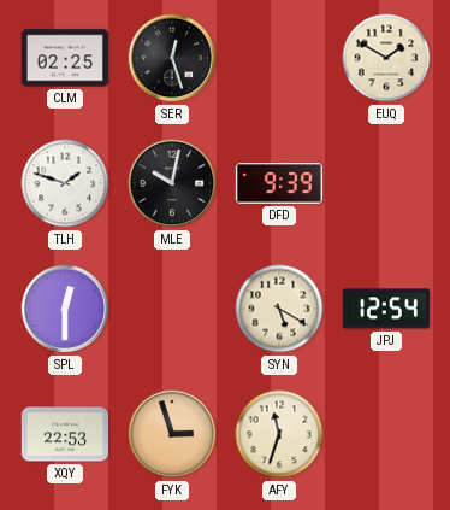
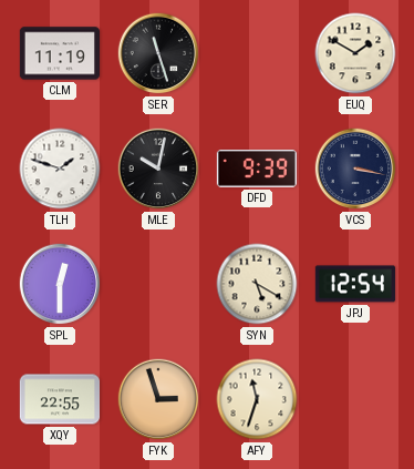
CLM: 02:25 -> 11:19 (59, 53)
SER: 12:27 -> 11:27 (158, 53)
VCS: none -> 3:17 (355, 169)
XQY: 22:53 -> 22:55 (59, 399)
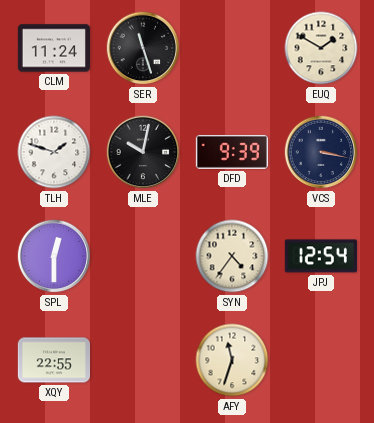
CLM: 11:19 -> 11:24 (53, 48)
SYN: 5:20 -> 4:36 (232, 256)
FYK: 2:57 -> none (158, 399)
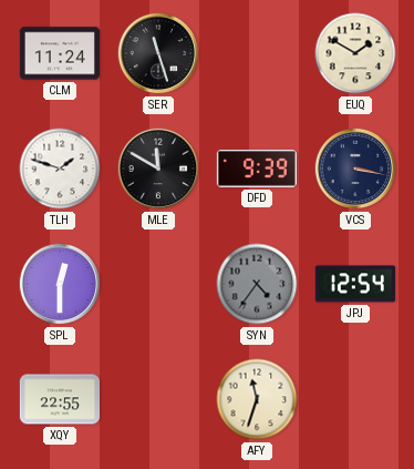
MLE: 10:02 -> 11:50 (158, 169)
SYN dial: cream -> grey (257, 284)
